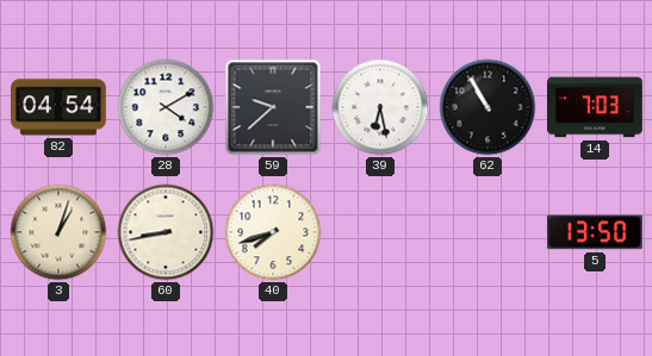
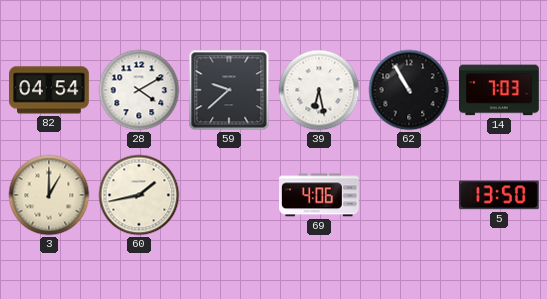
3: 1:03 -> 1:00 (49, 195)
60: 8:43 -> 1:43 (139, 195)
40: 7:42 -> none (273, 232)
69: none -> 4:06 (320, 195)
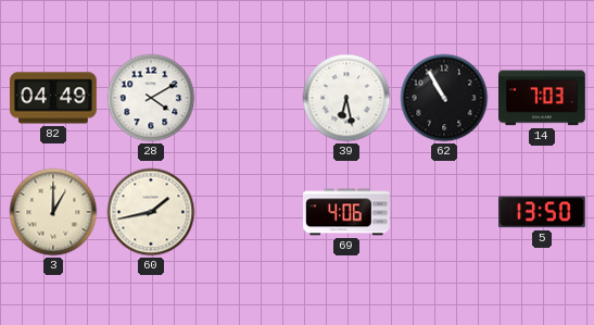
82: 04:54 -> 04:49 (54, 98)
59: 9:38 -> none (229, 90)
